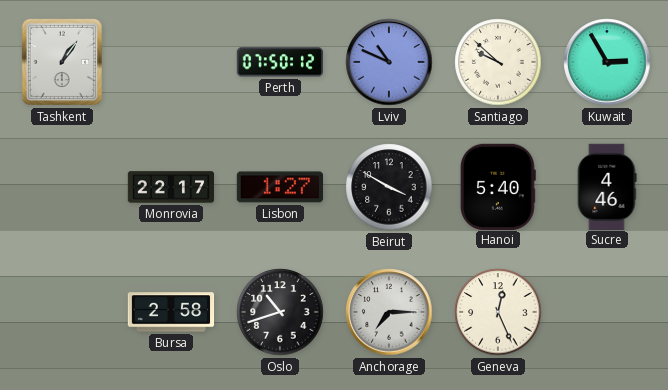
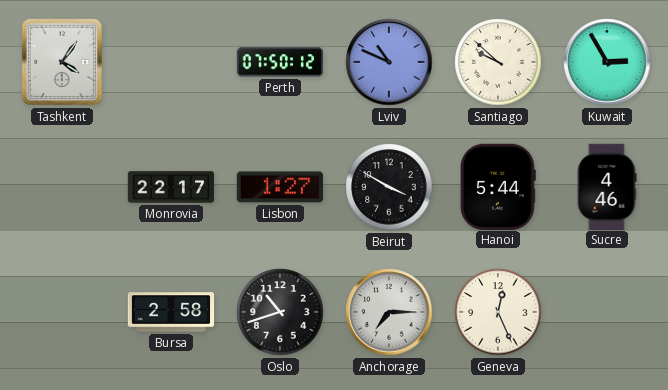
Tashkent: 1:06 -> 4:06 (62, 62)
Hanoi: 5:40 -> 5:44 (498, 186)
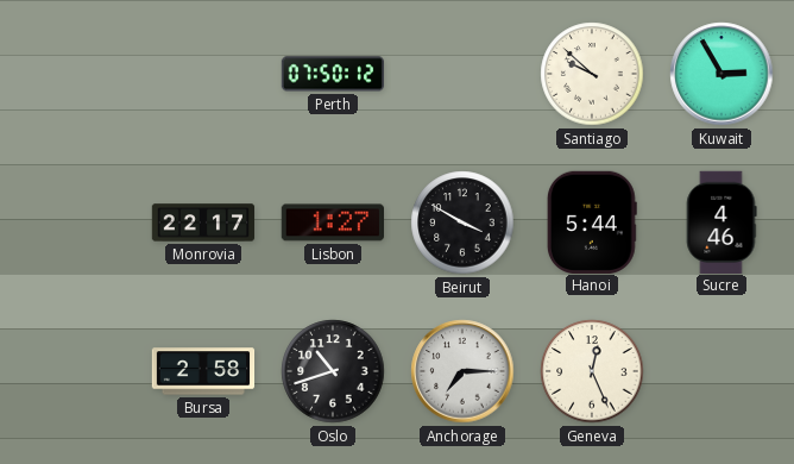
Tashkent: 4:06 -> none (62, 62)
Lviv: 10:49 -> none (389, 62)
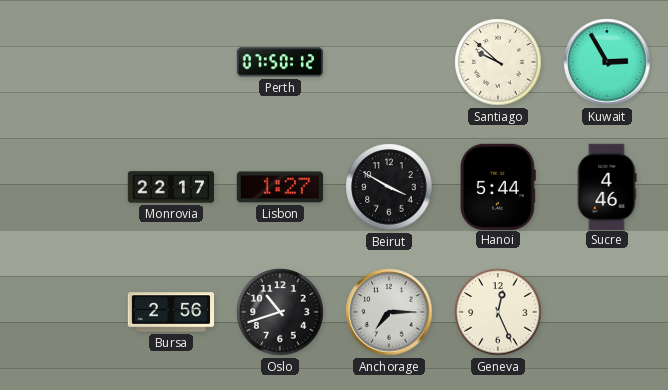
Bursa: 2:58 -> 2:56 (171, 312)
